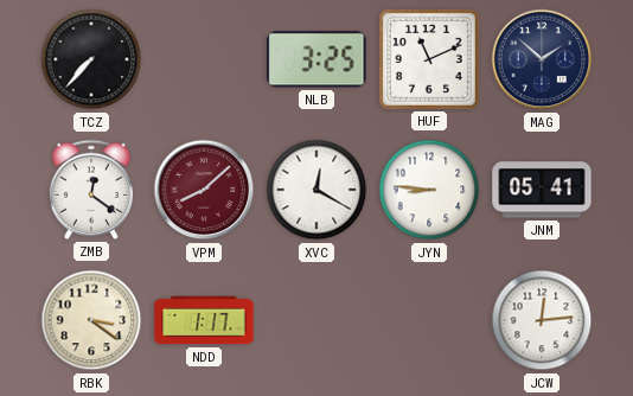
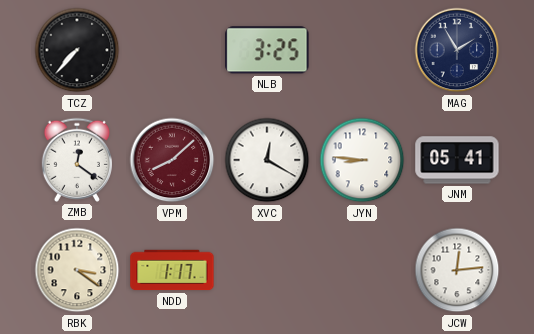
HUF: 11:11 -> none (429, 59)
MAG: 1:52 -> 1:55 (457, 50)
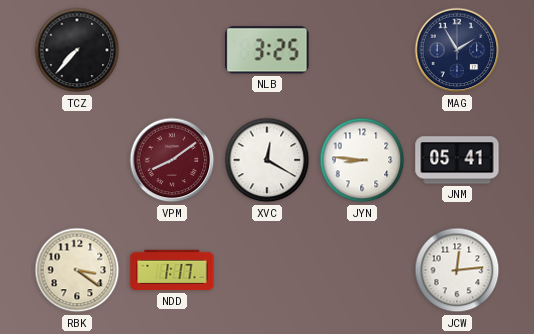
ZMB: 12:21 -> none (77, 160)
VPM: 8:08 -> 8:09 (172, 160)
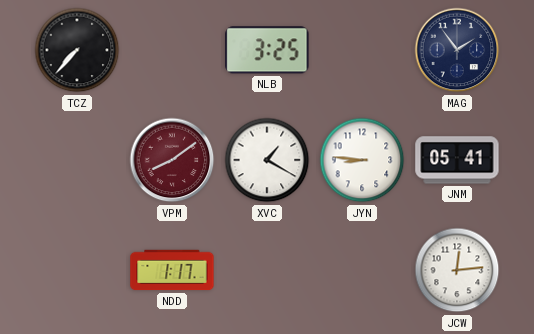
MAG: 1:55 -> 1:54 (457, 50)
XVC: 12:20 -> 1:20 (267, 160)
RBK: 3:21 -> none (77, 270)
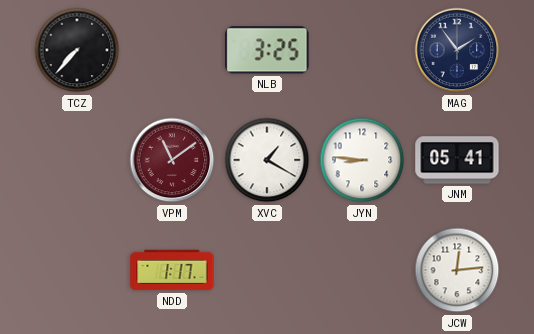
VPM: 8:09 -> 11:09 (172, 160)
